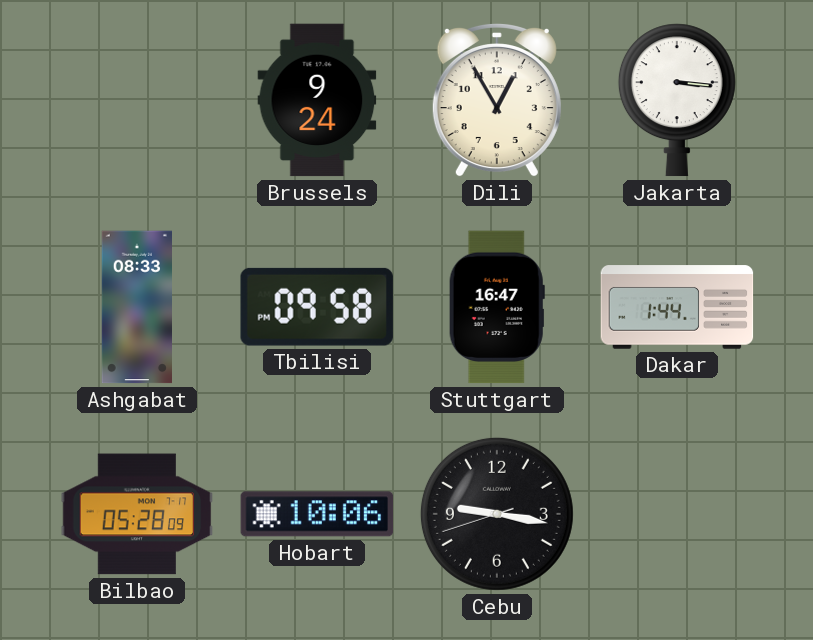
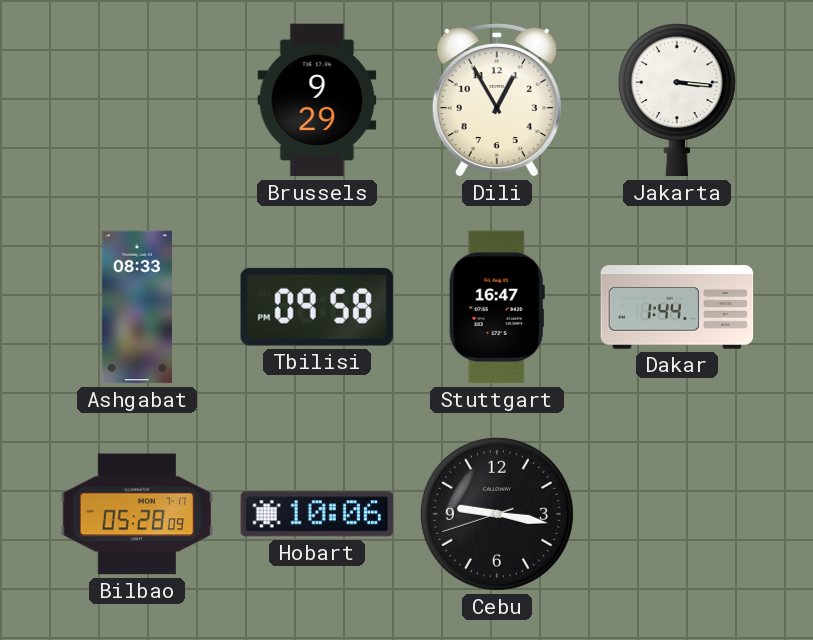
Brussels: 9:24 -> 9:29 (317, 100)
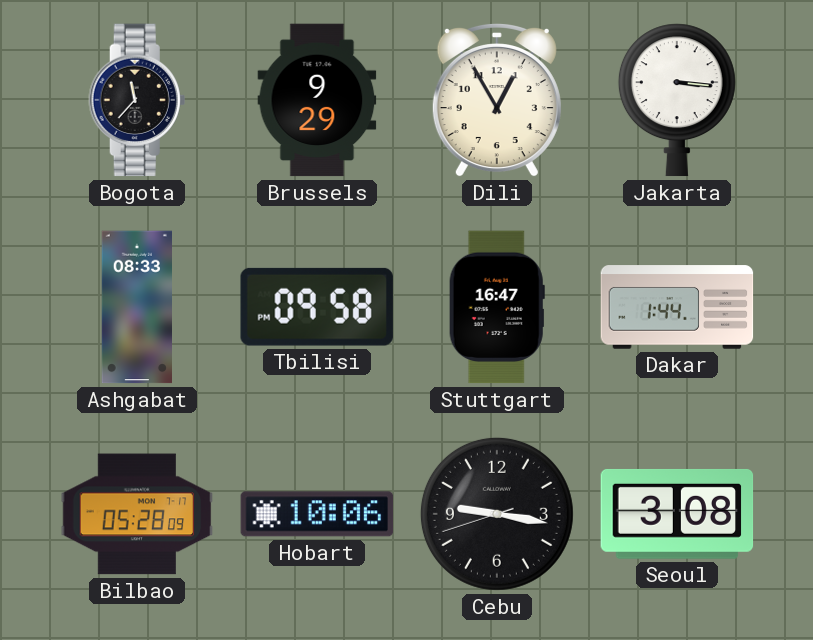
Bogota: none -> 11:37 (137, 100)
Seoul: none -> 3:08 (677, 514)
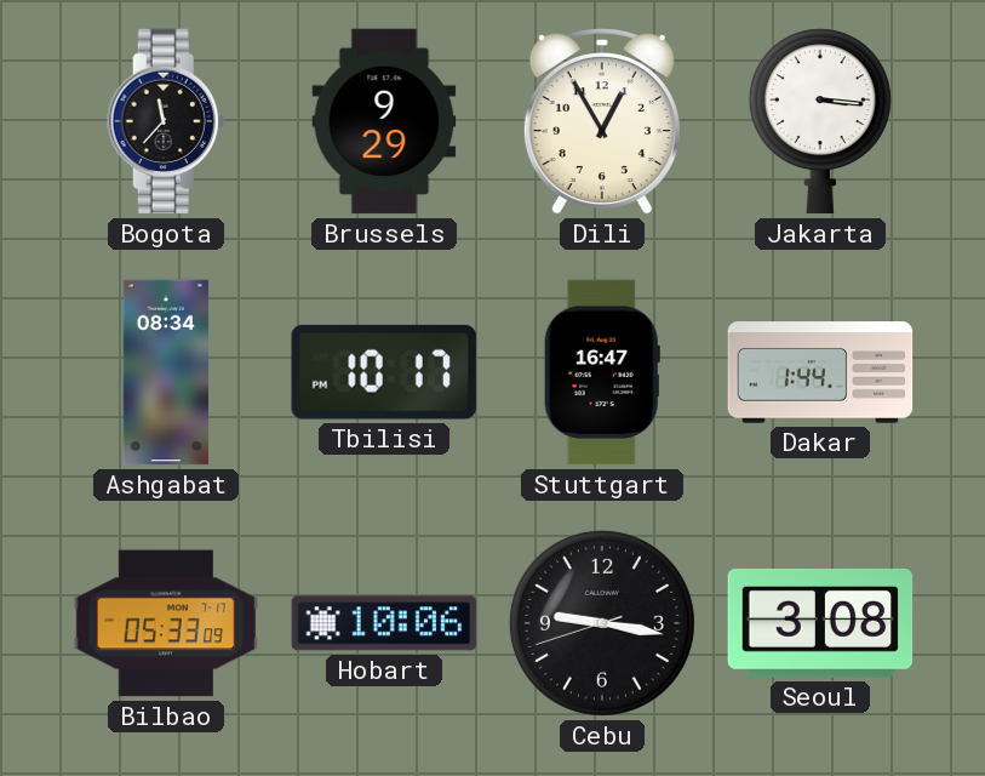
Ashgabat: 08:33 -> 08:34 (165, 372)
Tbilisi: 09:58 -> 10:17 (384, 372)
Bilbao: 05:28 -> 05:33 (166, 623)
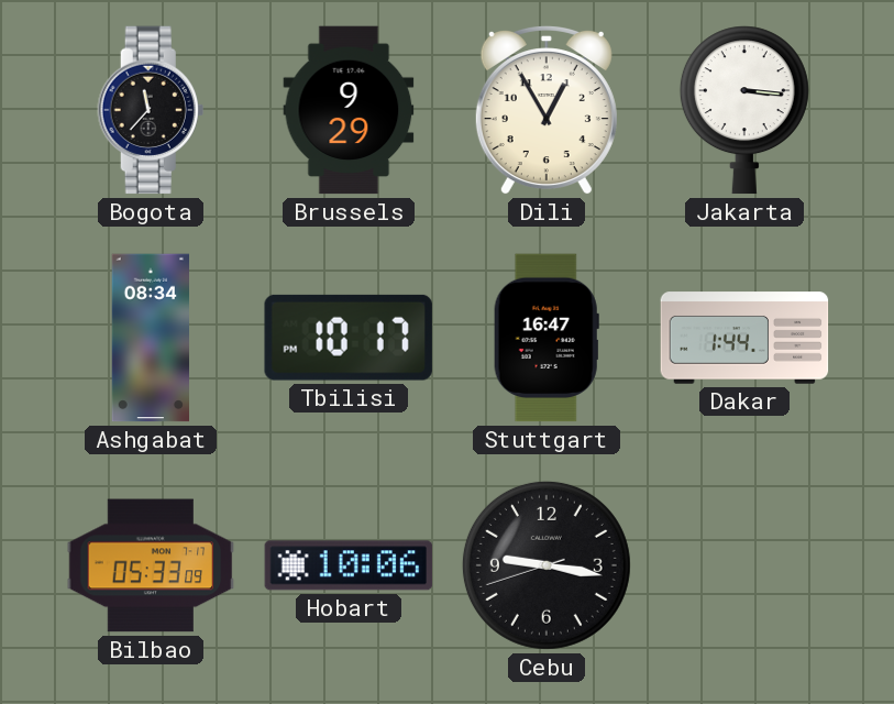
Seoul: 3:08 -> none (820, 623)
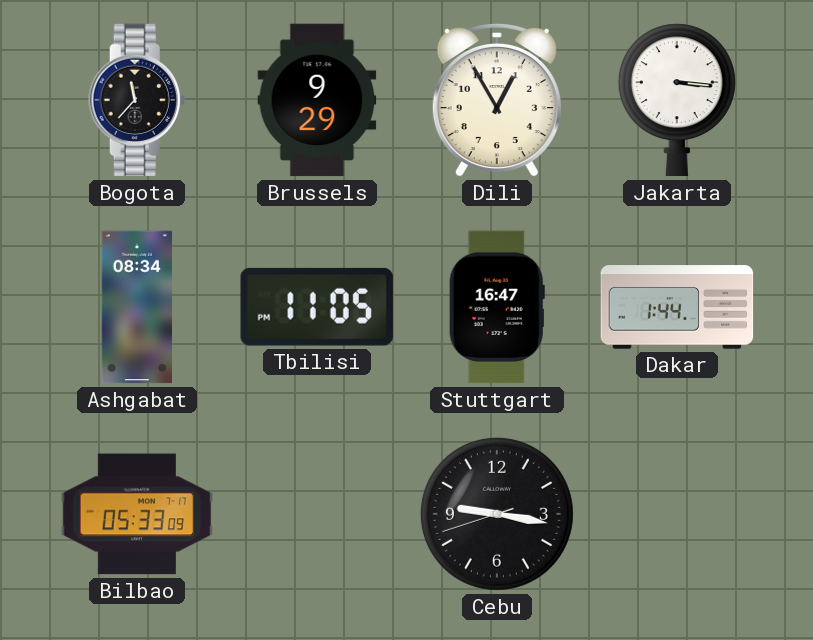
Tbilisi: 10:17 -> 11:05 (317, 307)
Hobart: 10:06 -> none (349, 565)
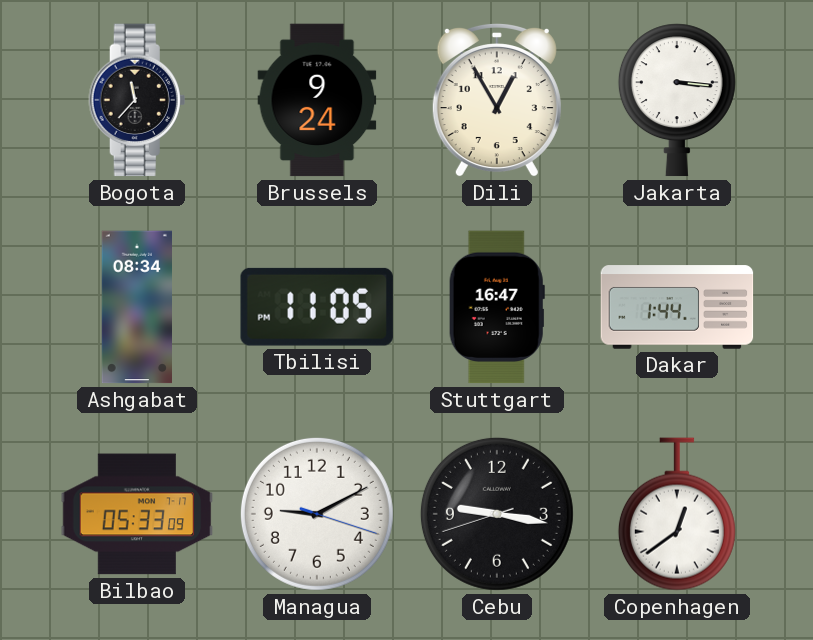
Brussels: 9:29 -> 9:24 (317, 100)
Managua: none -> 9:10 (317, 514)
Copenhagen: none -> 12:39 (677, 514)
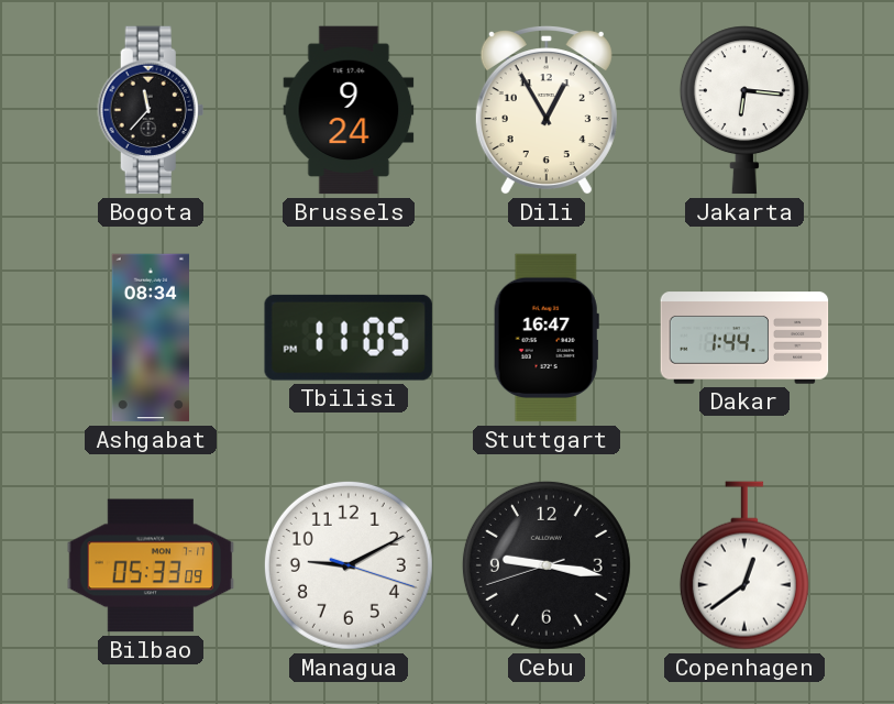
Jakarta: 3:16 -> 6:16 (744, 110)
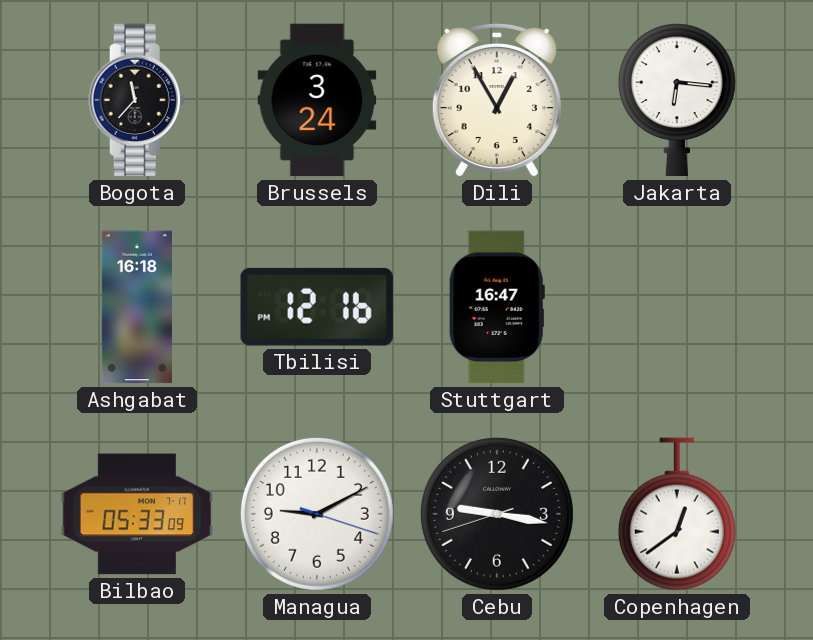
Brussels: 9:24 -> 3:24 (317, 100)
Ashgabat: 08:34 -> 16:18 (136, 307)
Tbilisi: 11:05 -> 12:16 (317, 307)
Dakar: 1:44 -> none (744, 338)
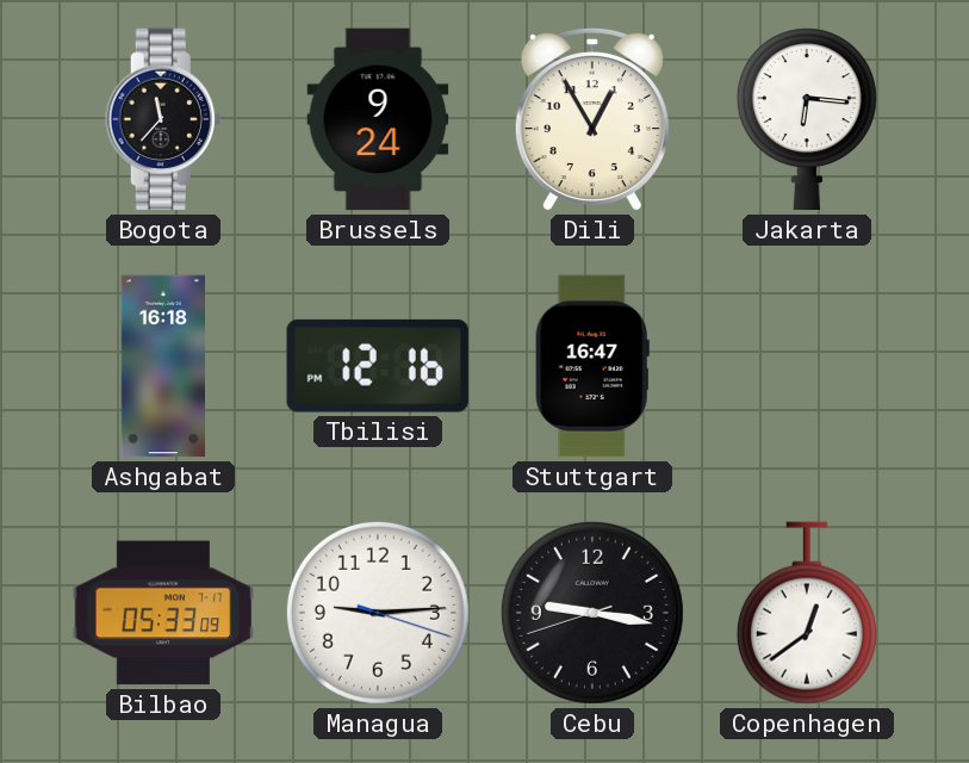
Brussels: 3:24 -> 9:24 (378, 119)
Managua: 9:10 -> 9:14 (378, 613)
